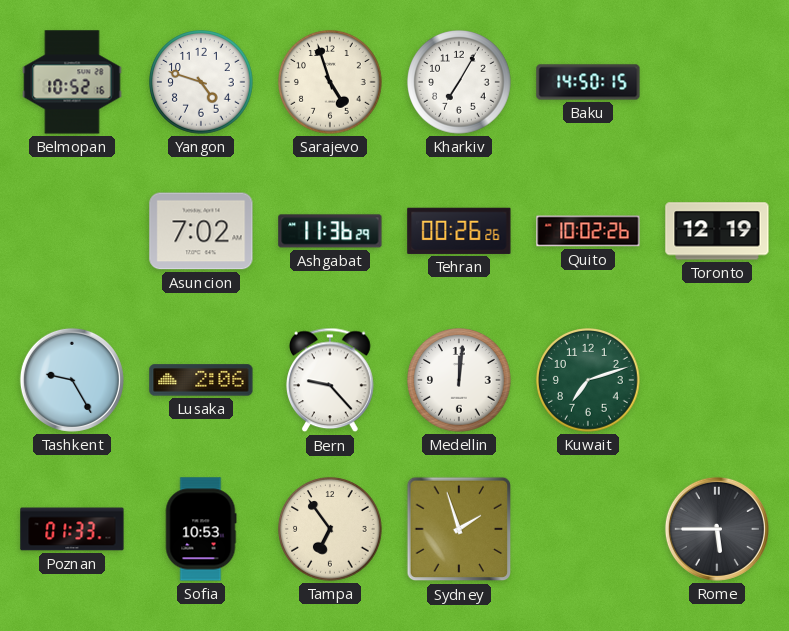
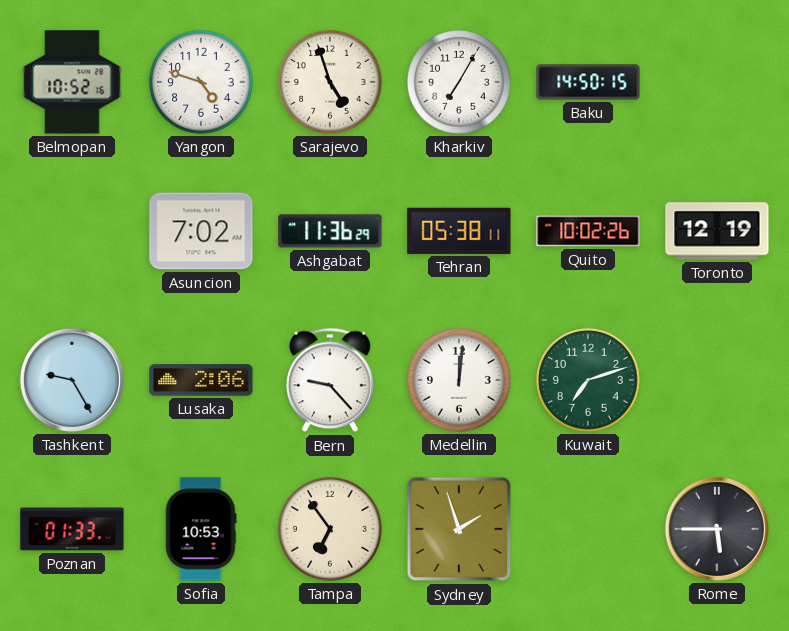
Tehran: 00:26 -> 05:38 (459, 231)
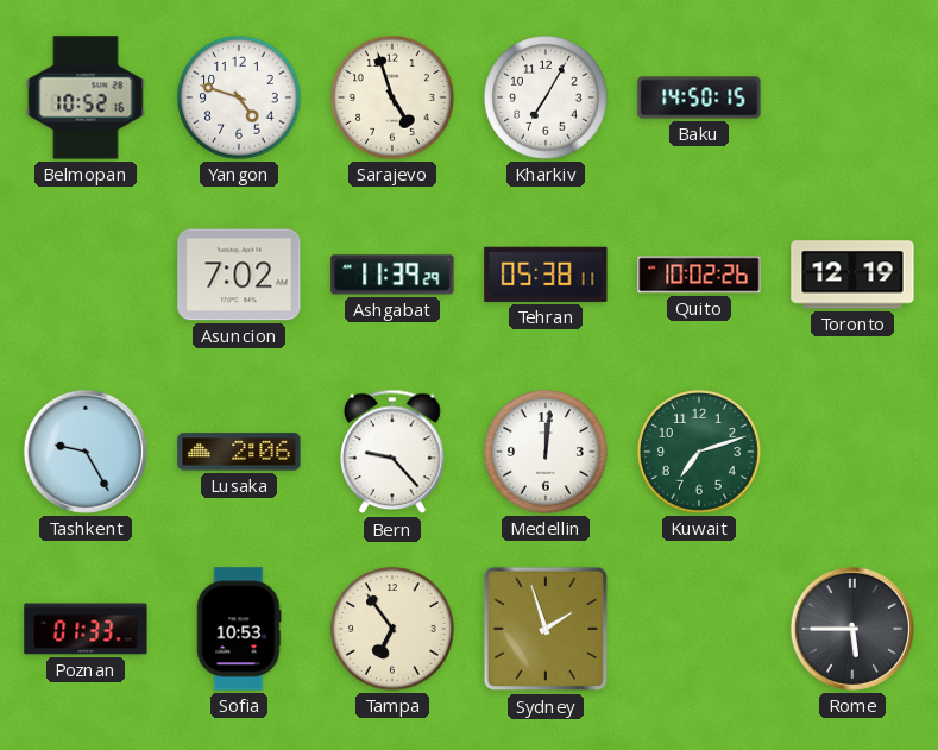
Ashgabat: 11:36 -> 11:39 (392, 275)
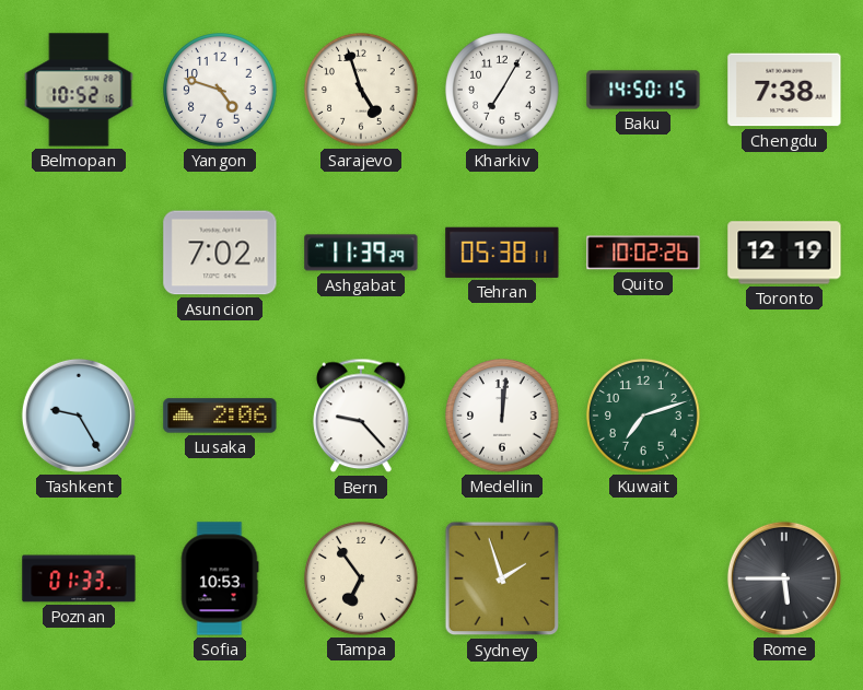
Chengdu: none -> 7:38 (784, 90)
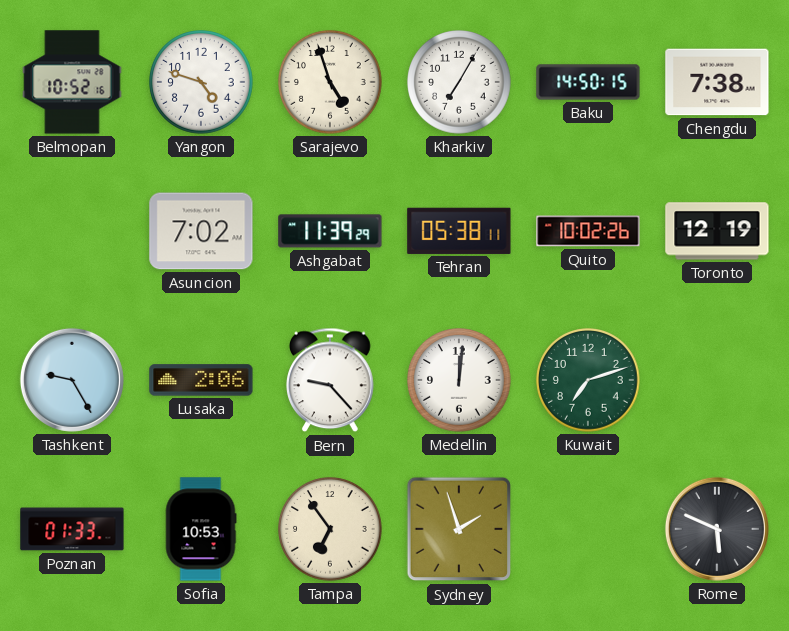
Rome: 5:45 -> 5:49 (717, 529)
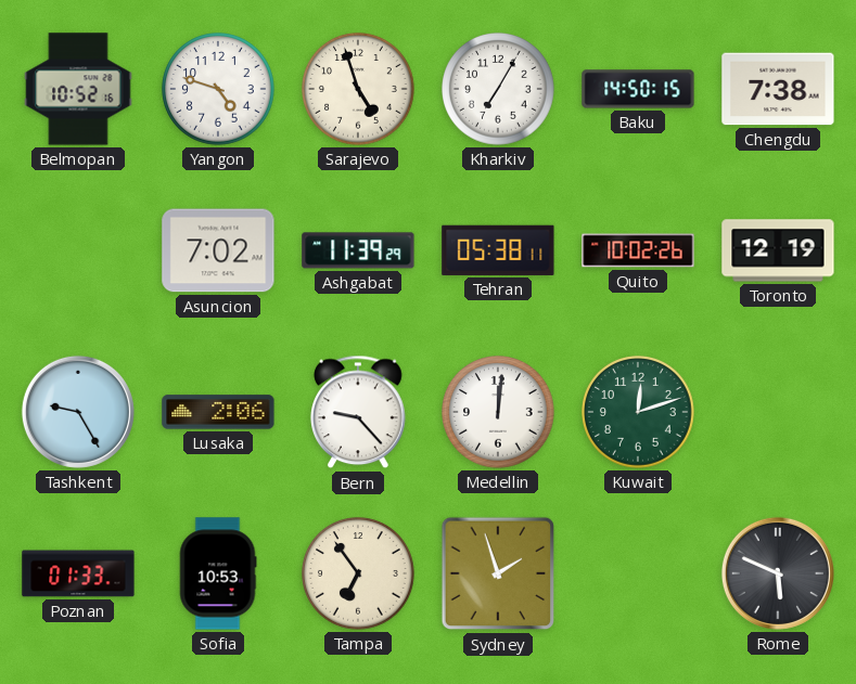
Kuwait: 7:12 -> 12:12 (638, 412)
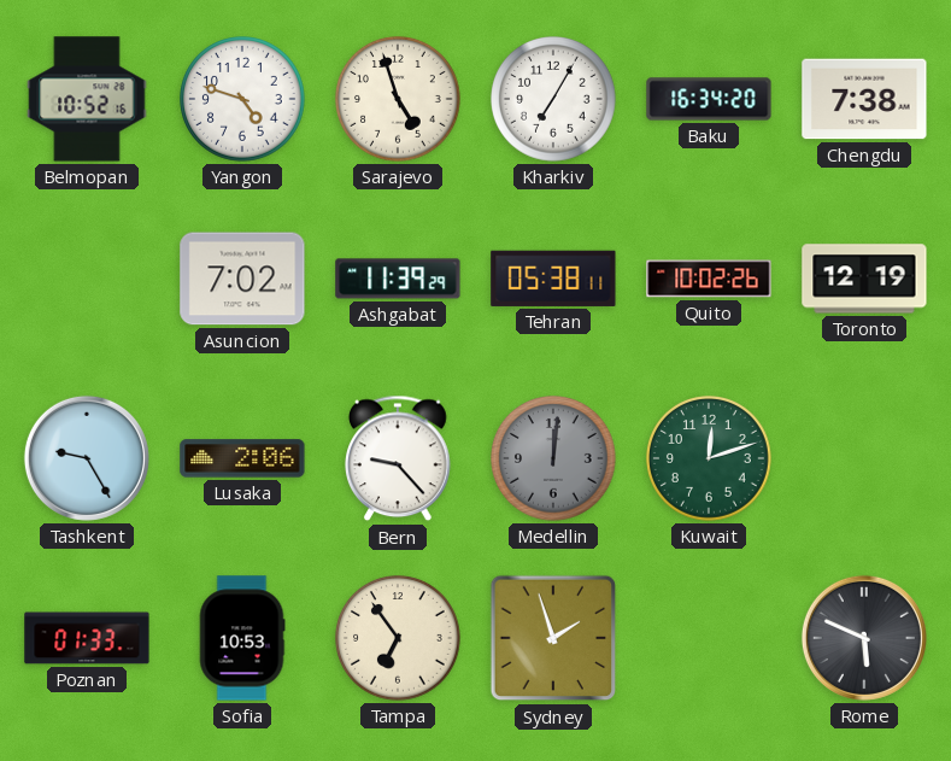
Baku: 14:50 -> 16:34 (709, 99)
Medellin dial: white -> grey (553, 458)
